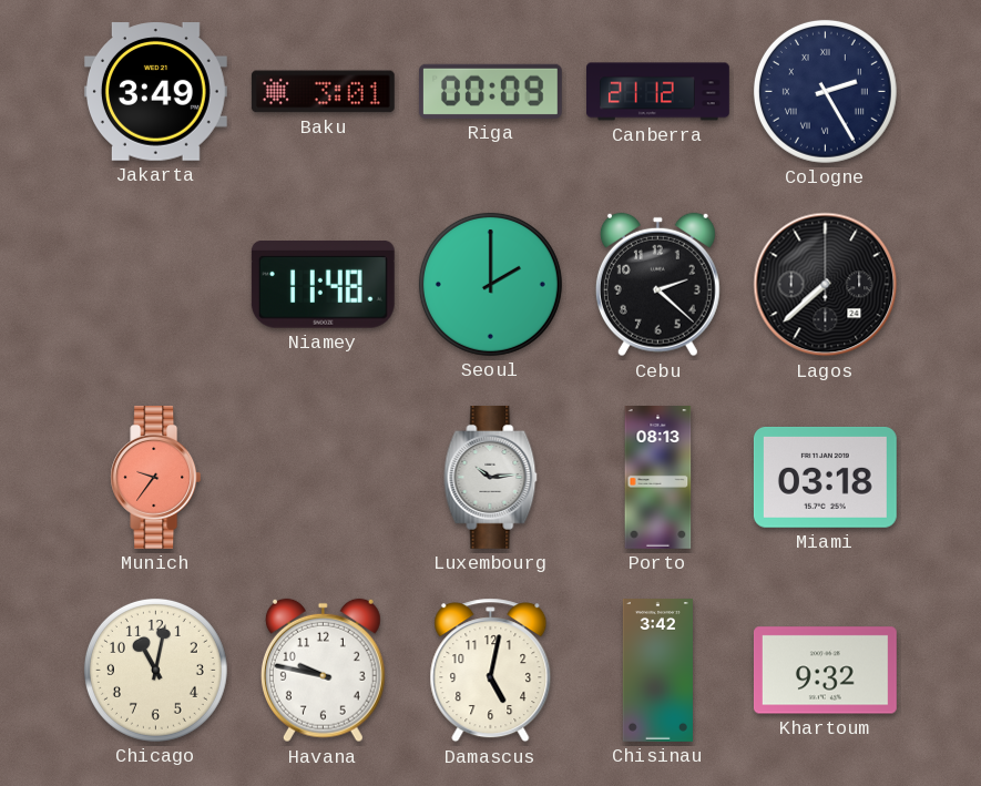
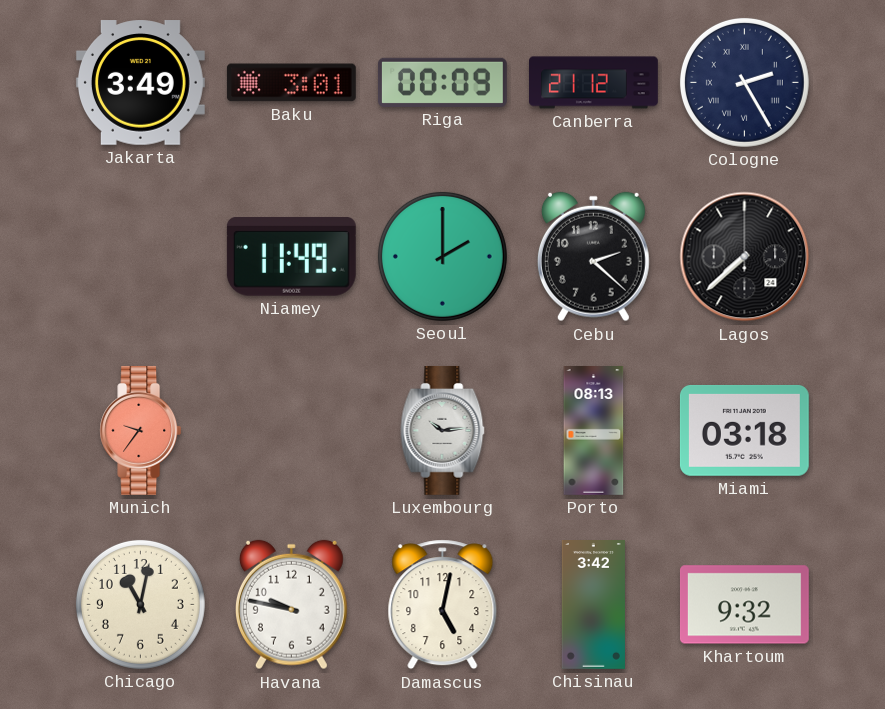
Niamey: 11:48 -> 11:49 (291, 257)
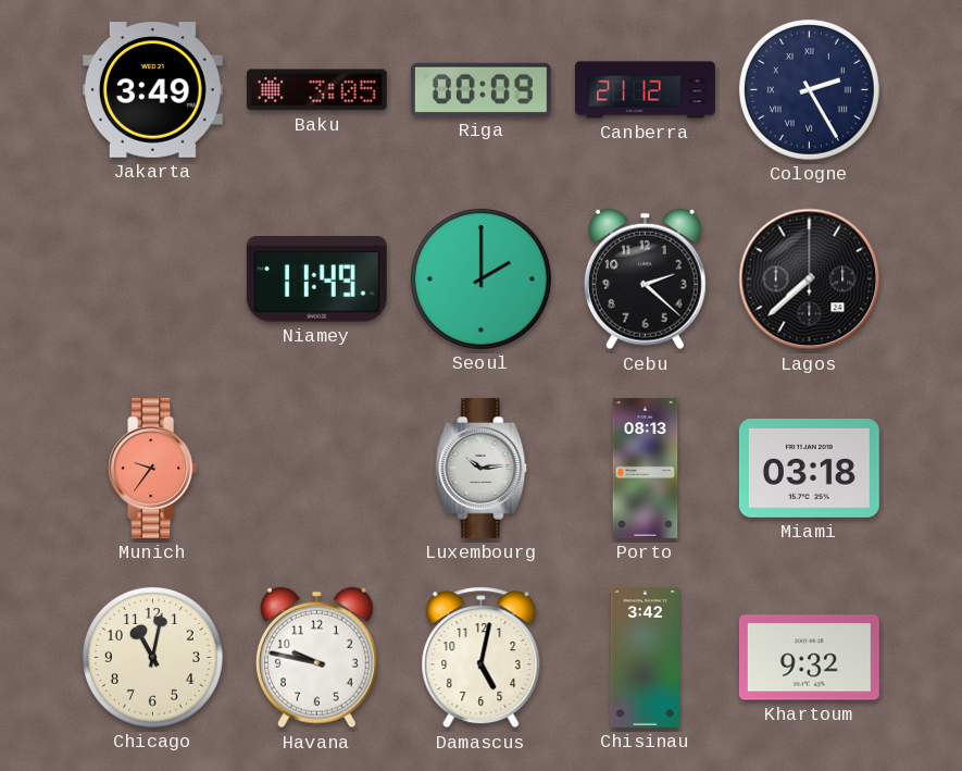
Baku: 3:01 -> 3:05 (316, 90)
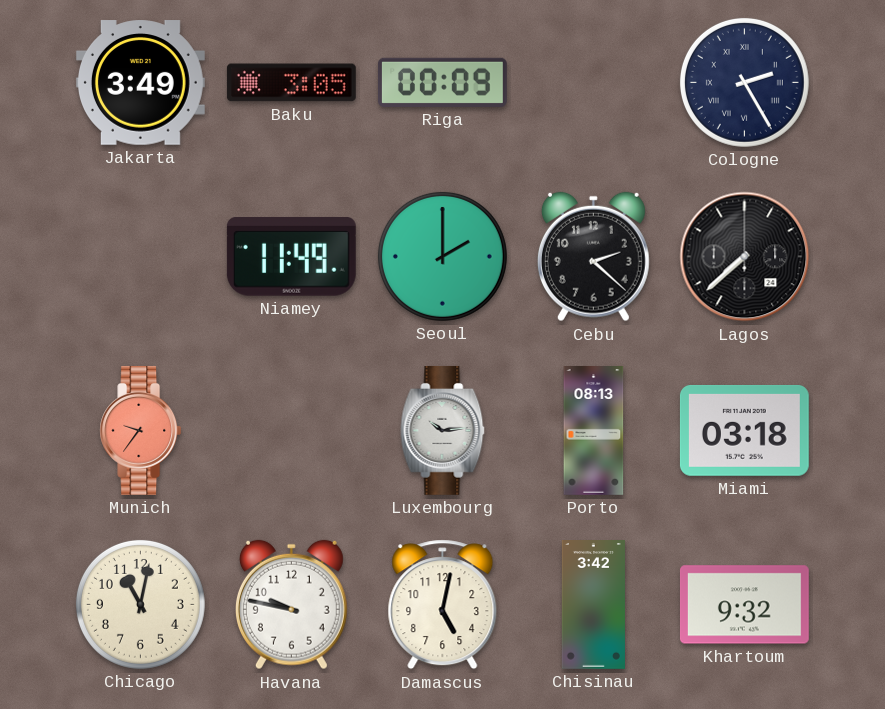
Canberra: 21:12 -> none (646, 90)
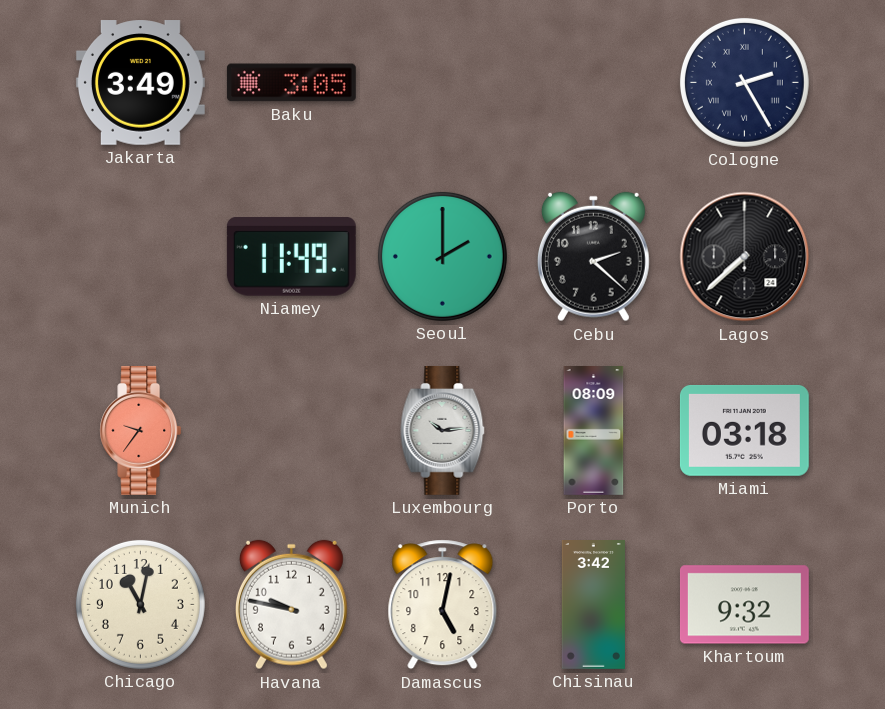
Riga: 00:09 -> none (442, 82)
Porto: 08:13 -> 08:09 (594, 431)
